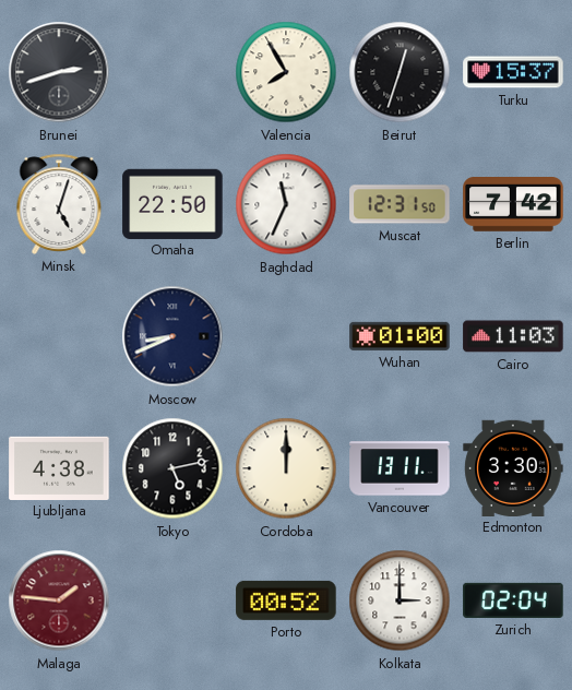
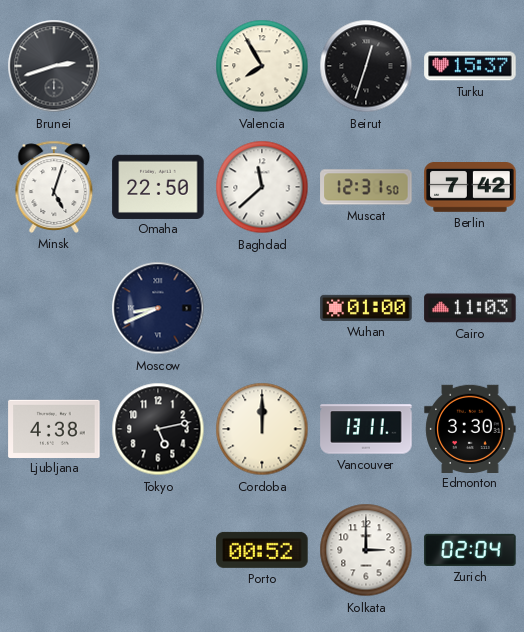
Baghdad: 11:34 -> 11:38 (262, 187)
Malaga: 1:46 -> none (59, 600)
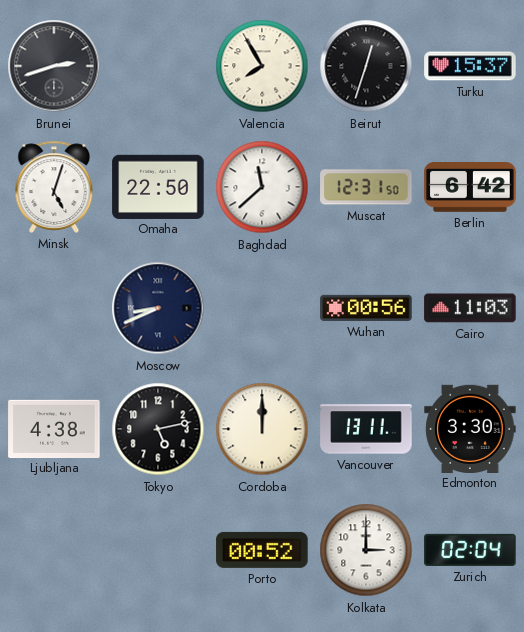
Berlin: 7:42 -> 6:42 (470, 188)
Wuhan: 01:00 -> 00:56 (366, 308)
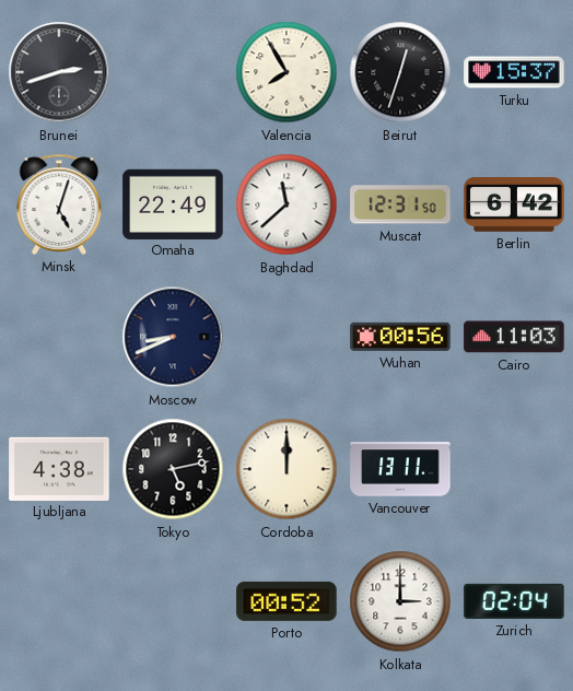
Omaha: 22:50 -> 22:49 (173, 203)
Edmonton: 3:30 -> none (470, 428)
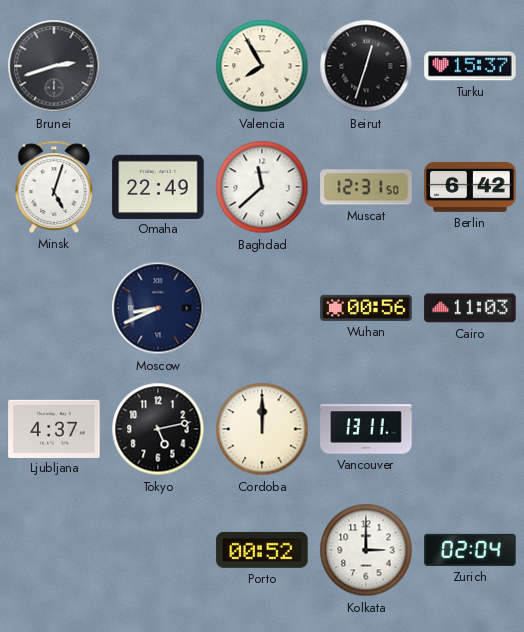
Ljubljana: 4:38 -> 4:37 (54, 428)
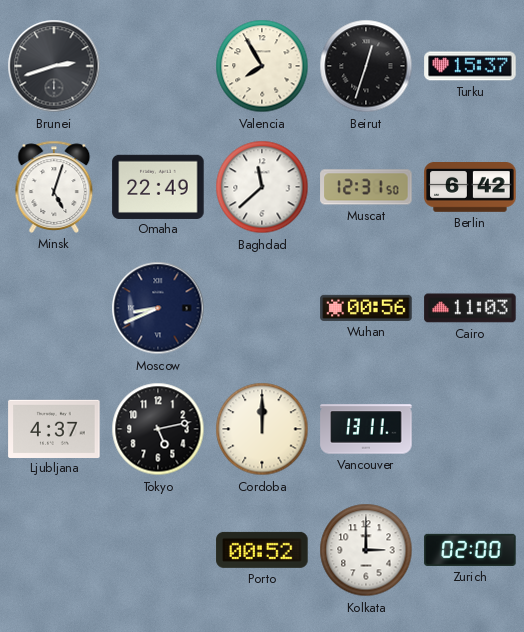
Zurich: 02:04 -> 02:00 (470, 550)
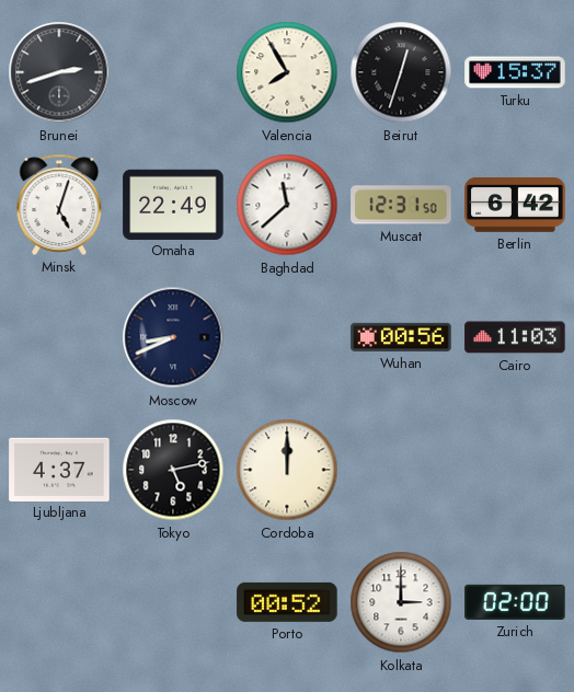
Vancouver: 13:11 -> none (366, 429)
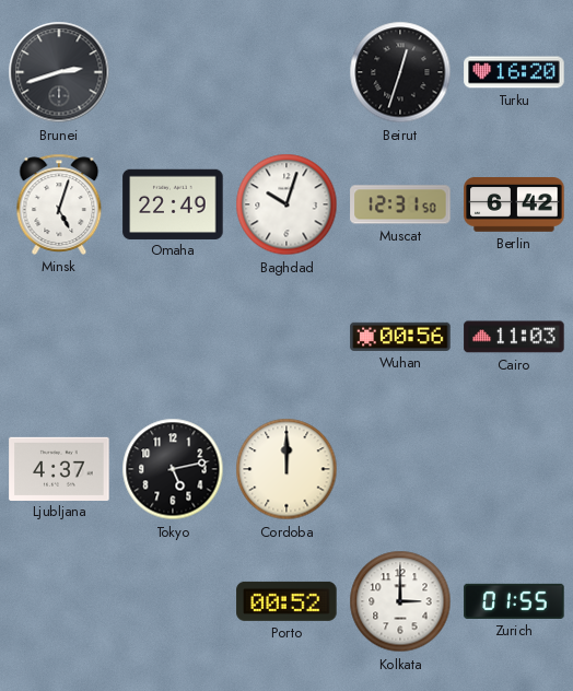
Valencia: 7:55 -> none (287, 72)
Turku: 15:37 -> 16:20 (514, 72)
Baghdad: 11:38 -> 10:03 (286, 204)
Moscow: 8:41 -> none (173, 337)
Zurich: 02:00 -> 01:55 (514, 601)
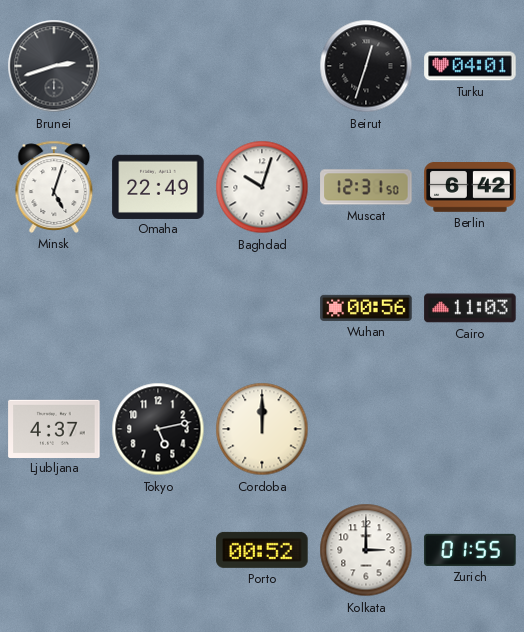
Turku: 16:20 -> 04:01 (470, 66)
